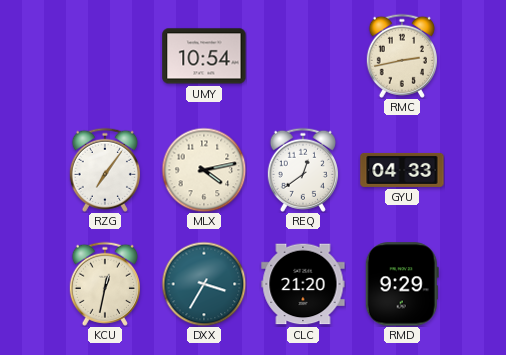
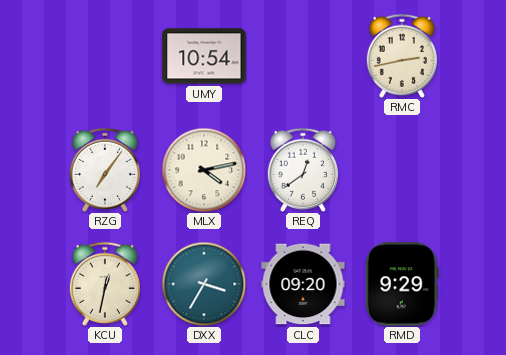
GYU: 04:33 -> none (402, 170)
CLC: 21:20 -> 09:20 (303, 284)
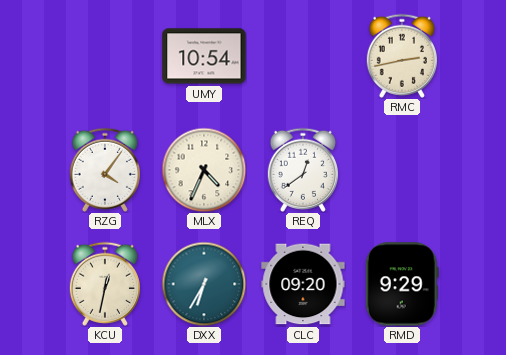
RZG: 7:06 -> 4:06 (105, 170)
MLX: 4:13 -> 4:34 (204, 170)
DXX: 3:35 -> 6:35 (204, 284)
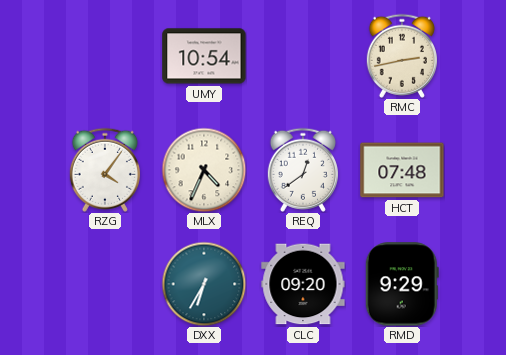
HCT: none -> 07:48 (402, 170)
KCU: 12:32 -> none (105, 284)
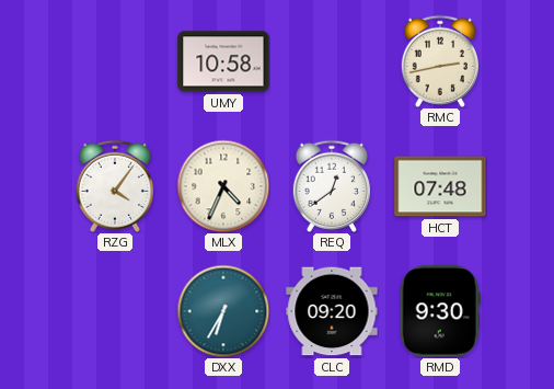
UMY: 10:54 -> 10:58 (223, 61)
RMD: 9:29 -> 9:30 (440, 311)
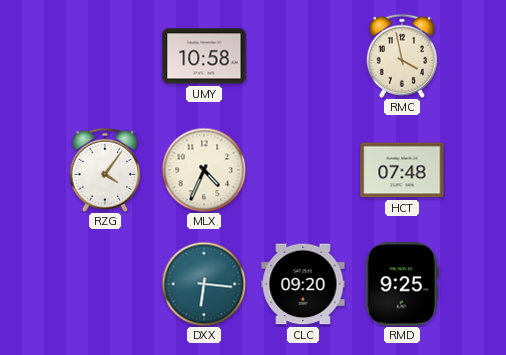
RMC: 2:43 -> 3:58 (402, 56)
REQ: 12:39 -> none (332, 186)
DXX: 6:35 -> 6:16 (204, 284)
RMD: 9:30 -> 9:25 (402, 284)
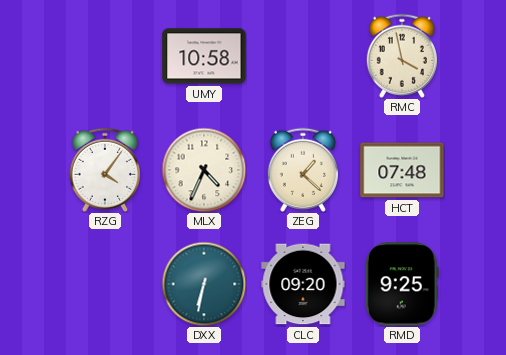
ZEG: none -> 1:22 (303, 170)
DXX: 6:16 -> 6:32 (204, 284)
